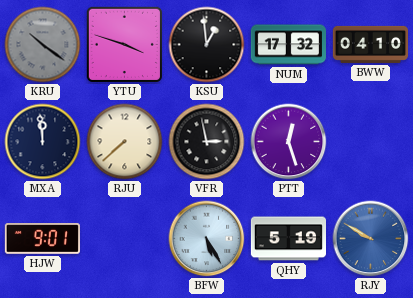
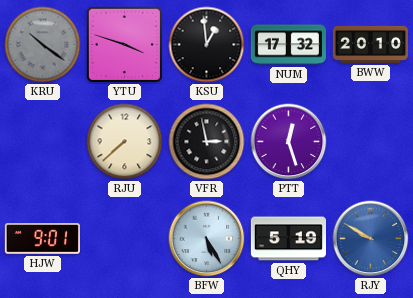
BWW: 04:10 -> 20:10 (370, 44)
MXA: 11:59 -> none (43, 142)
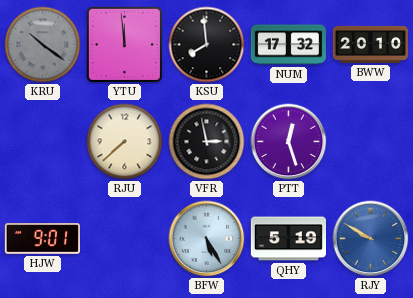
YTU: 3:48 -> 11:59 (124, 44)
KSU: 12:59 -> 7:59 (207, 45)
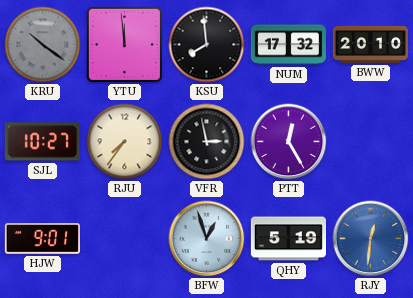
SJL: none -> 10:27 (42, 142)
RJU: 7:38 -> 7:36 (125, 142)
PTT: 12:27 -> 12:25 (289, 142)
BFW: 5:25 -> 12:57 (207, 239)
RJY: 9:50 -> 12:31 (371, 239)
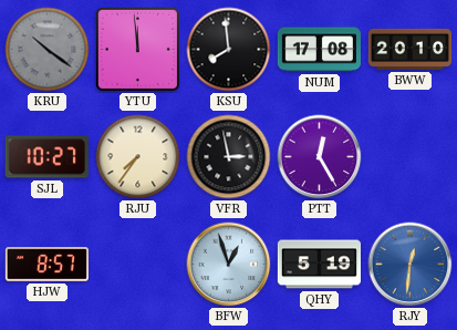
NUM: 17:32 -> 17:08 (319, 50)
HJW: 9:01 -> 8:57 (46, 265)
